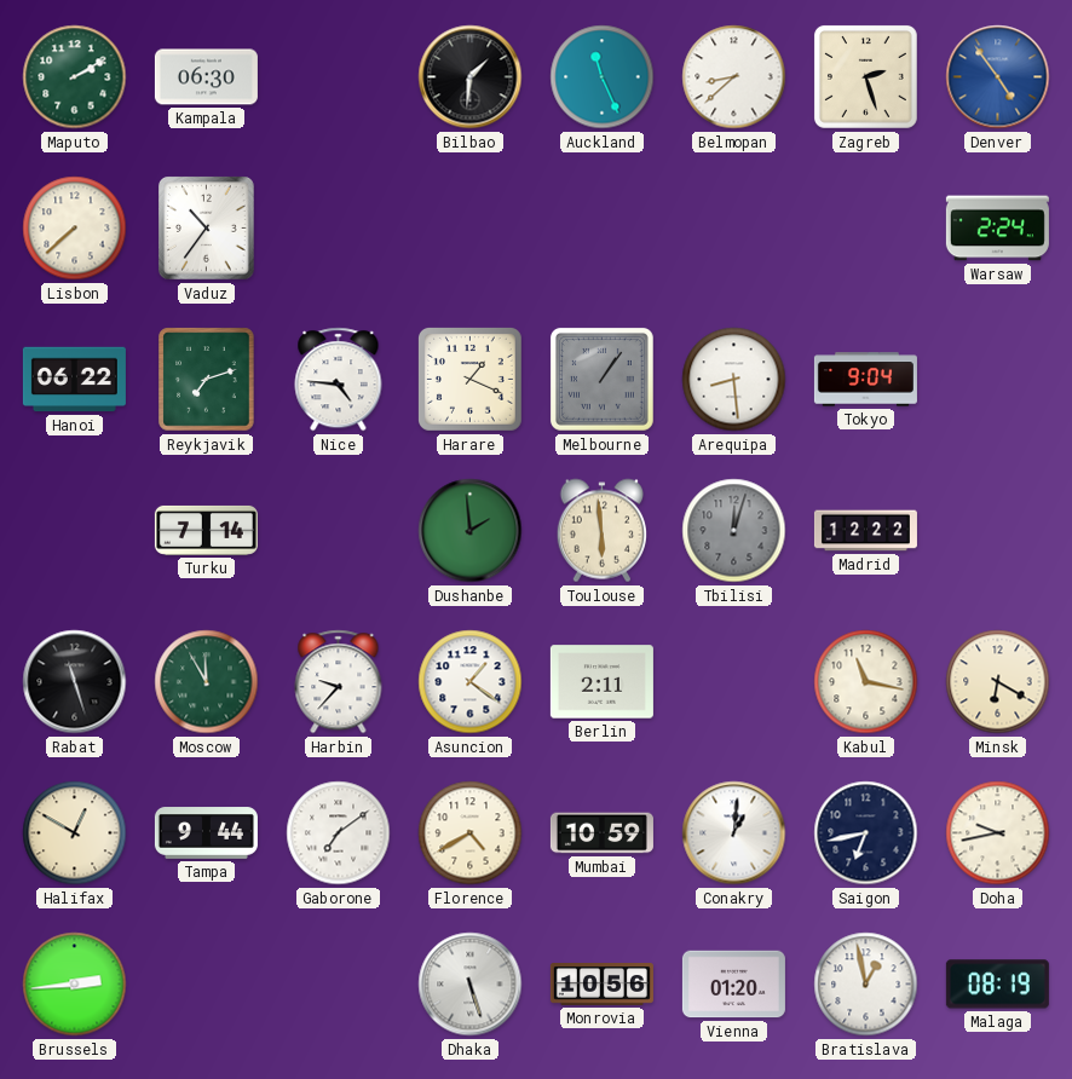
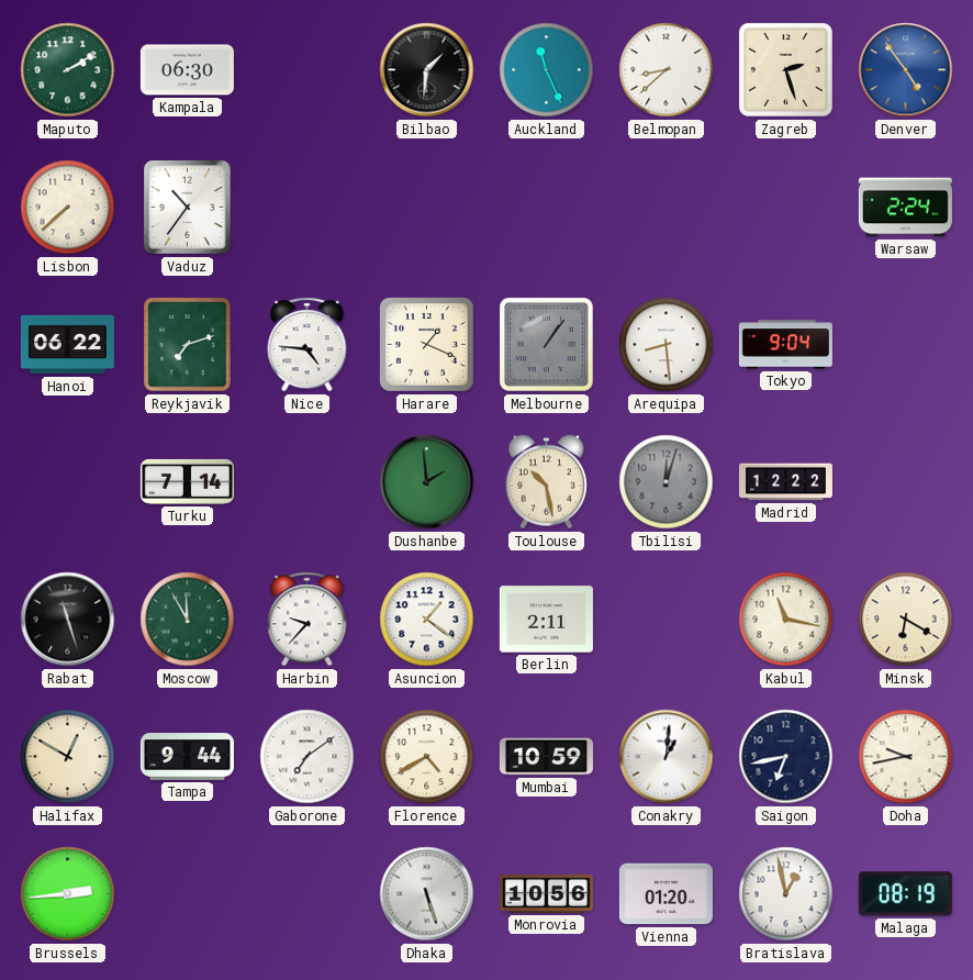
Toulouse: 5:59 -> 10:28 (546, 482)
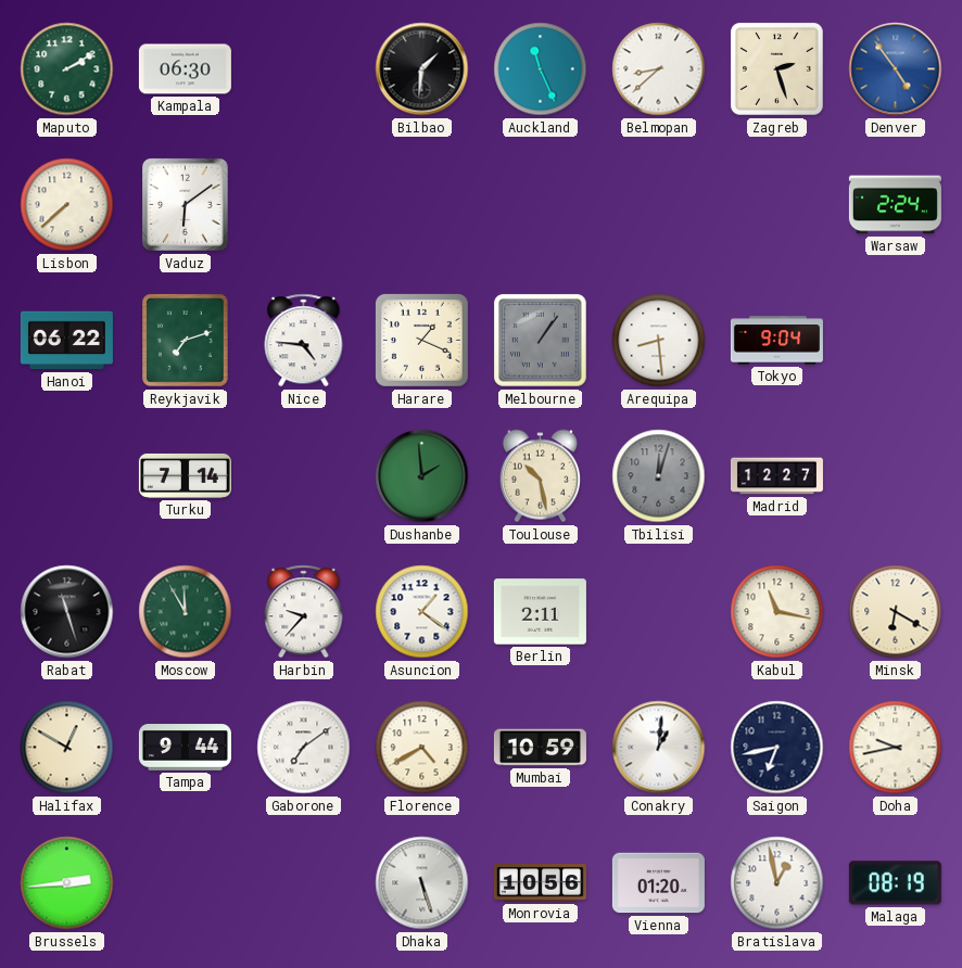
Vaduz: 10:36 -> 6:09 (186, 205)
Madrid: 12:22 -> 12:27 (776, 476)
